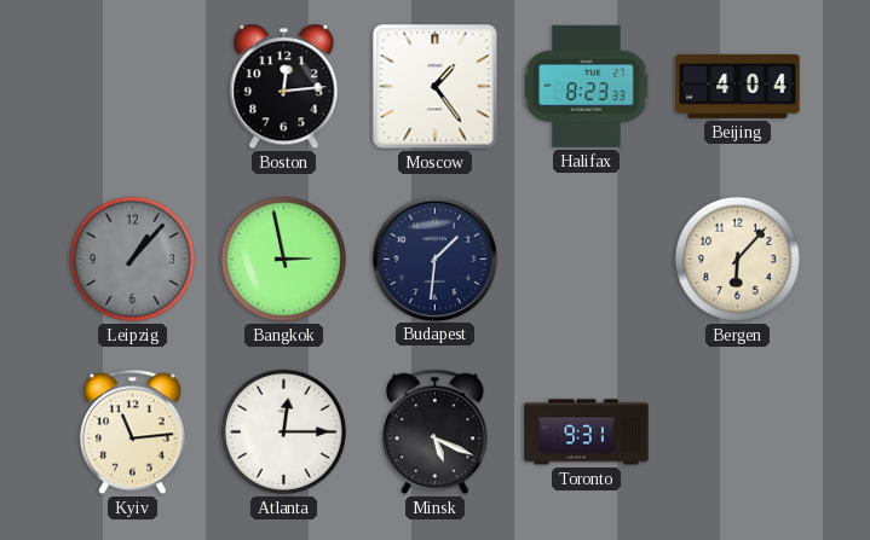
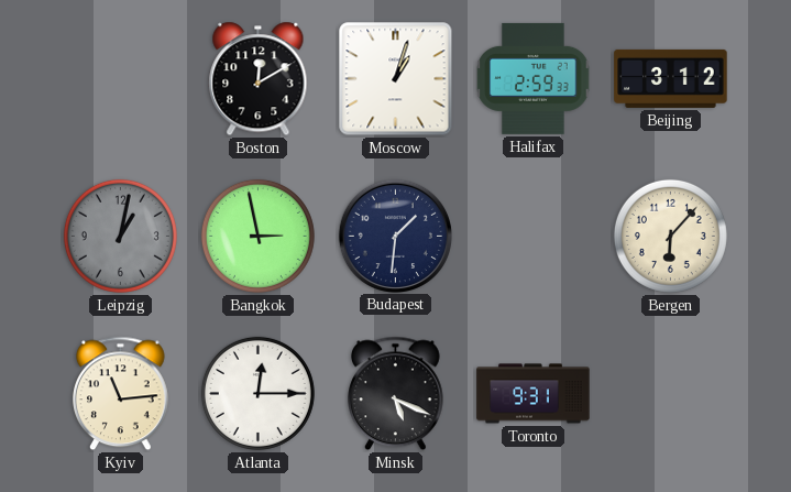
Boston: 12:14 -> 12:10 (259, 79)
Moscow: 1:24 -> 1:03 (396, 79)
Halifax: 8:23 -> 2:59 (534, 78)
Beijing: 4:04 -> 3:12 (671, 78)
Leipzig: 1:07 -> 1:02 (120, 236)
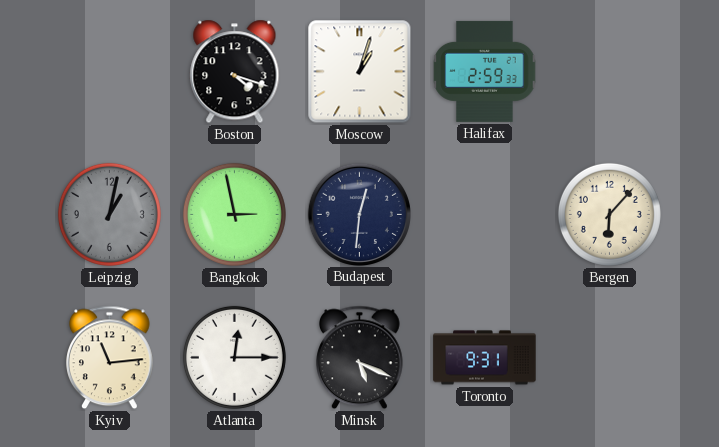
Boston: 12:10 -> 4:18 (235, 72)
Beijing: 3:12 -> none (671, 78)
Budapest: 1:31 -> 12:31 (359, 214)
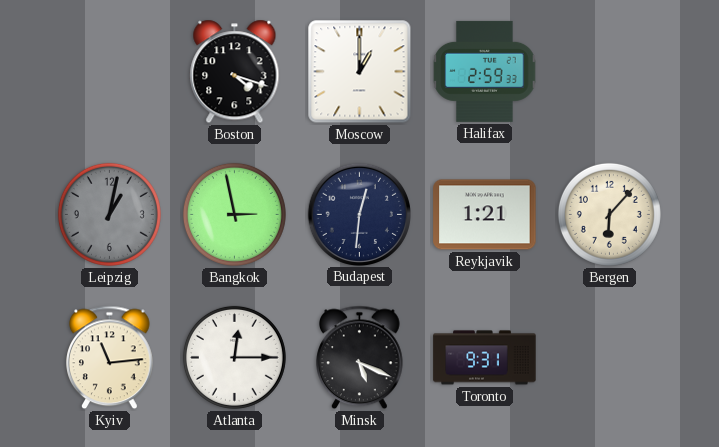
Moscow: 1:03 -> 1:00 (360, 72)
Reykjavik: none -> 1:21 (485, 215)
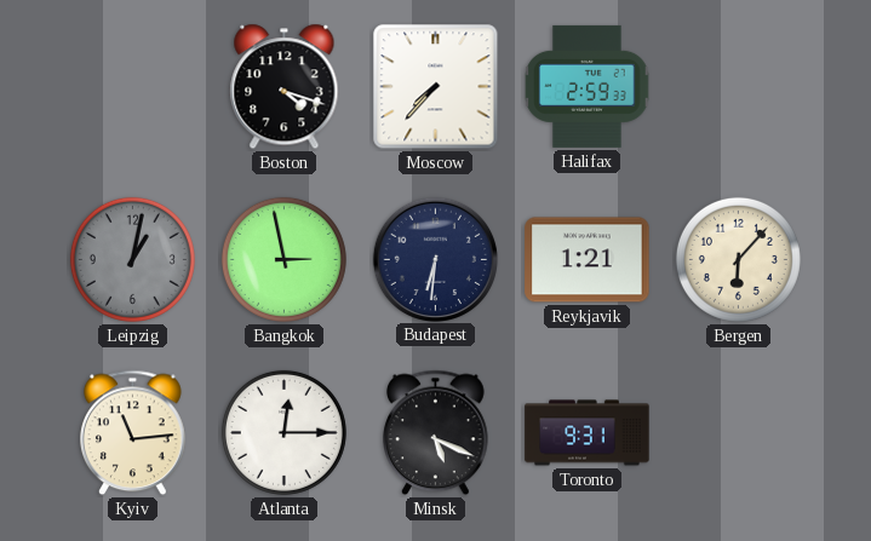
Moscow: 1:00 -> 7:37 (436, 87)
Budapest: 12:31 -> 6:31 (435, 259)
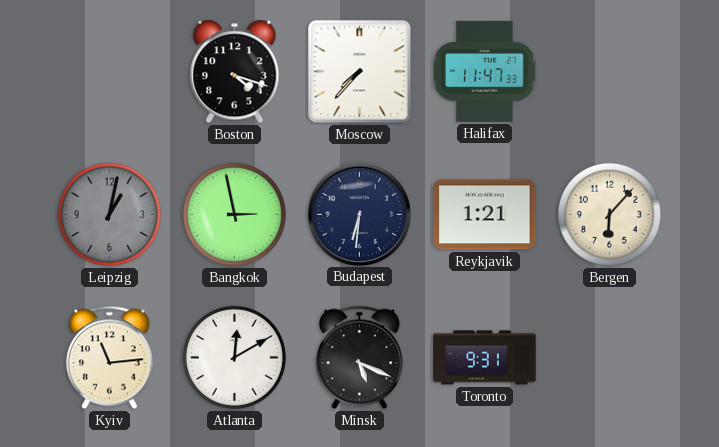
Halifax: 2:59 -> 11:47 (485, 71)
Atlanta: 12:15 -> 12:10 (234, 357)
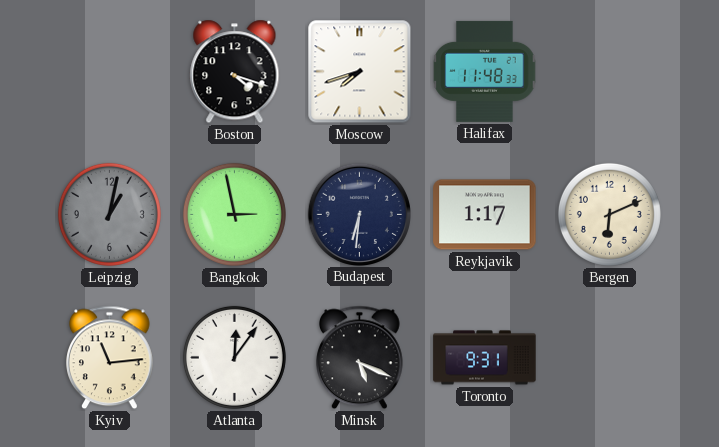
Moscow: 7:37 -> 7:42 (360, 72)
Halifax: 11:47 -> 11:48 (485, 71)
Reykjavik: 1:21 -> 1:17 (485, 215)
Bergen: 6:07 -> 6:11 (609, 214)
Atlanta: 12:10 -> 12:06 (234, 357)
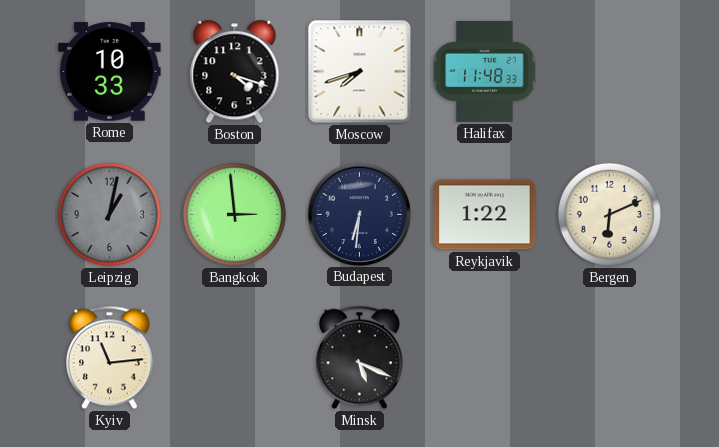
Rome: none -> 10:33 (110, 72)
Bangkok: 2:58 -> 2:59 (234, 214)
Reykjavik: 1:17 -> 1:22 (485, 215)
Atlanta: 12:06 -> none (234, 357)
Toronto: 9:31 -> none (485, 358)
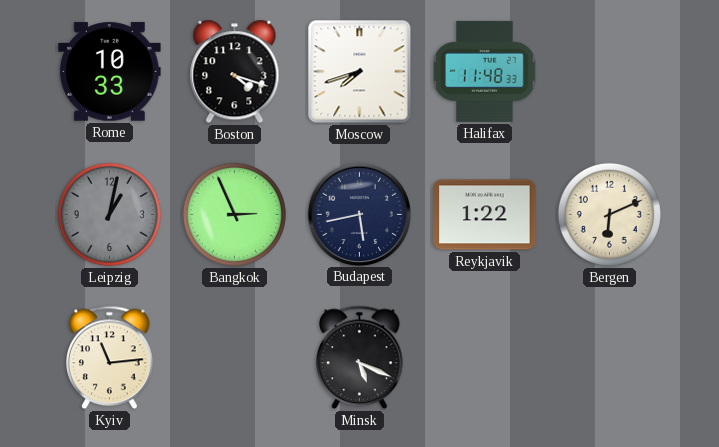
Bangkok: 2:59 -> 2:56 (234, 214)
Budapest: 6:31 -> 5:43 (359, 214)
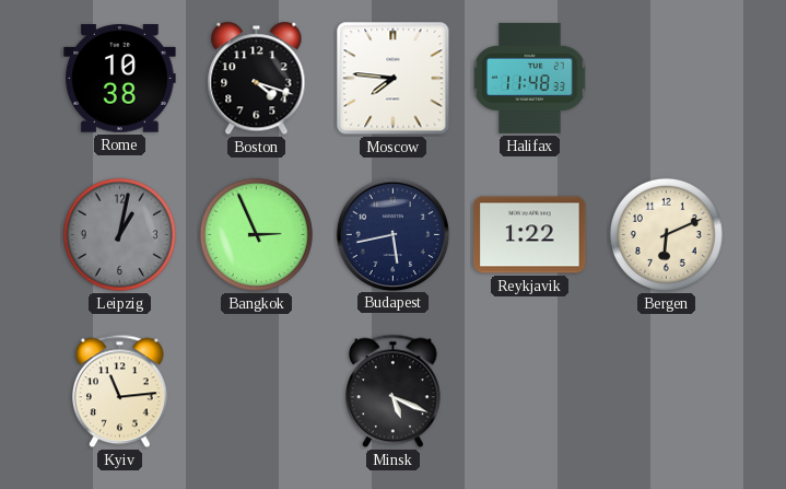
Rome: 10:33 -> 10:38 (120, 79)
Moscow: 7:42 -> 7:46 (394, 79)
